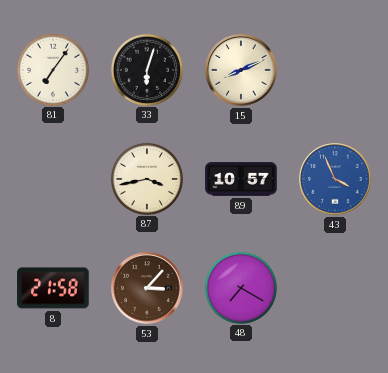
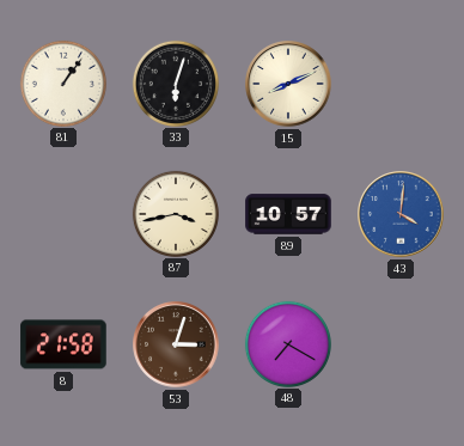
81: 7:06 -> 1:06 (62, 83)
43: 3:56 -> 4:01 (401, 214)
53: 3:07 -> 3:03 (176, 344)
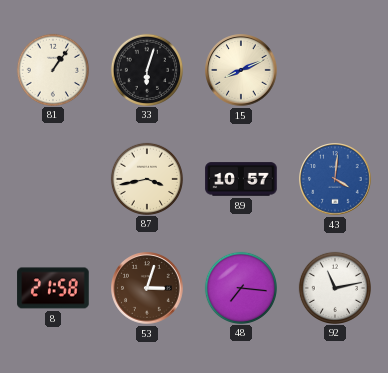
48: 7:20 -> 7:16 (240, 287)
92: none -> 11:13 (334, 287)
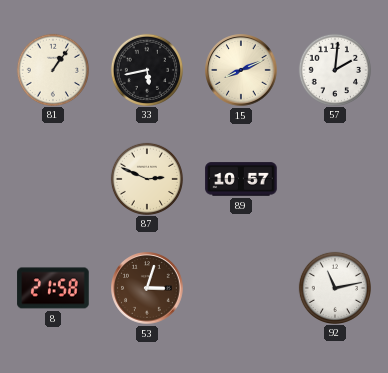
33: 6:03 -> 5:43 (146, 69)
57: none -> 2:01 (334, 69)
87: 3:43 -> 2:49 (146, 178)
43: 4:01 -> none (335, 179)
48: 7:16 -> none (240, 287)
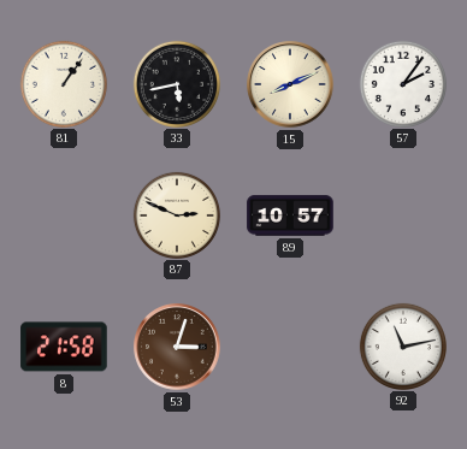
57: 2:01 -> 2:06 (402, 83)
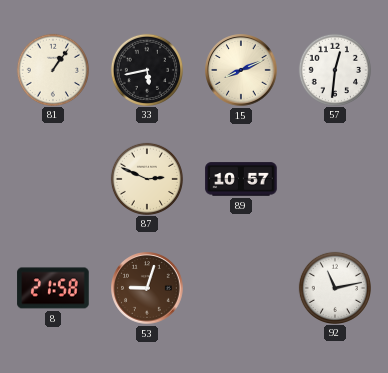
57: 2:06 -> 12:31 (334, 69)
53: 3:03 -> 9:03 (147, 288)
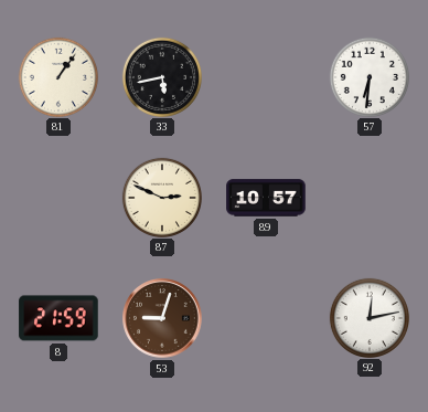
15: 8:11 -> none (241, 70)
57: 12:31 -> 6:31 (368, 76)
8: 21:58 -> 21:59 (58, 318)
92: 11:13 -> 12:13 (368, 317)
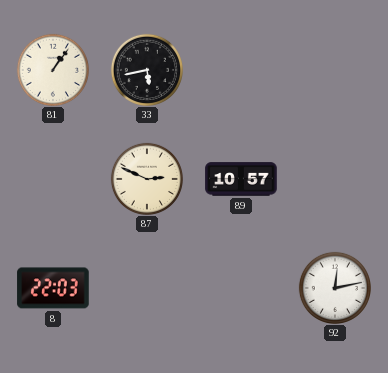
57: 6:31 -> none (368, 76)
8: 21:59 -> 22:03 (53, 288)
53: 9:03 -> none (162, 318)
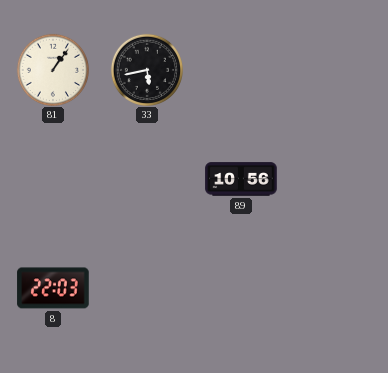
87: 2:49 -> none (146, 178)
89: 10:57 -> 10:56 (241, 179)
92: 12:13 -> none (334, 287)
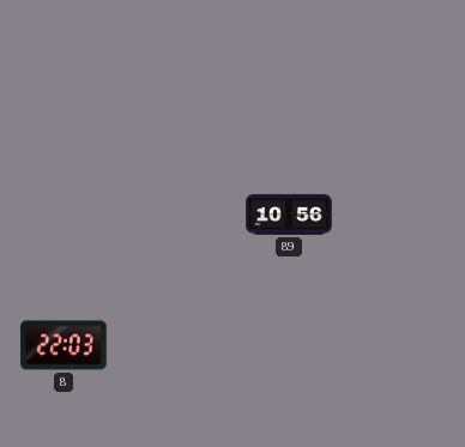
81: 1:06 -> none (52, 69)
33: 5:43 -> none (146, 69)
